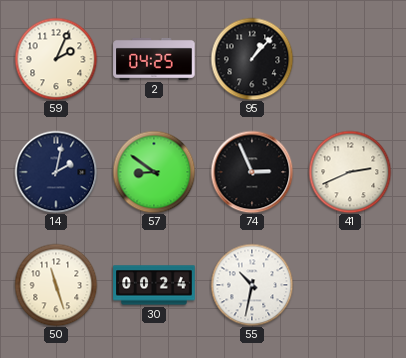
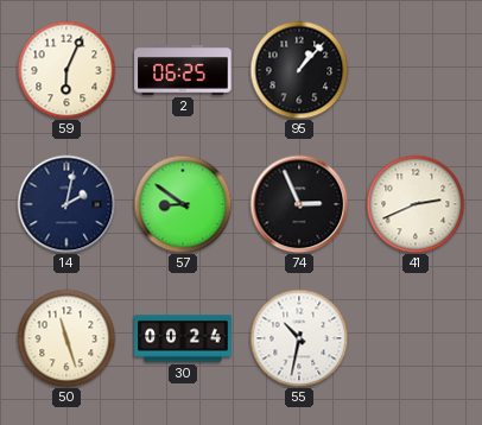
59: 2:04 -> 6:04 (66, 70)
2: 04:25 -> 06:25 (183, 70)
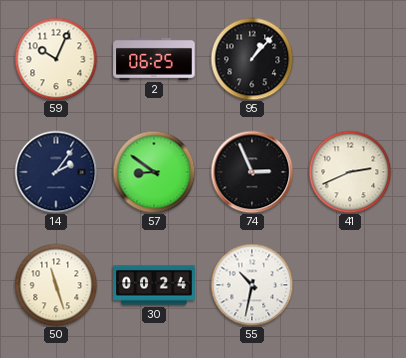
59: 6:04 -> 10:04 (56, 59)
14: 2:02 -> 2:06 (56, 172)
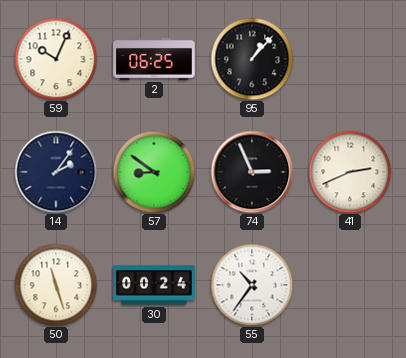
55: 10:32 -> 10:36 (252, 285)
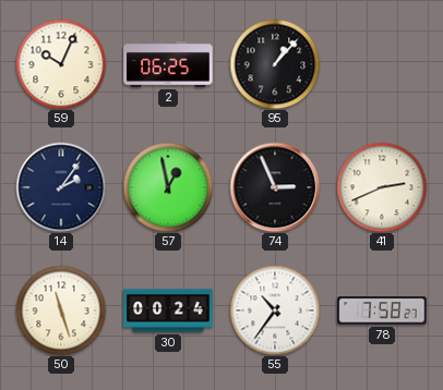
57: 8:51 -> 12:58 (168, 187)
78: none -> 7:58 (382, 310)
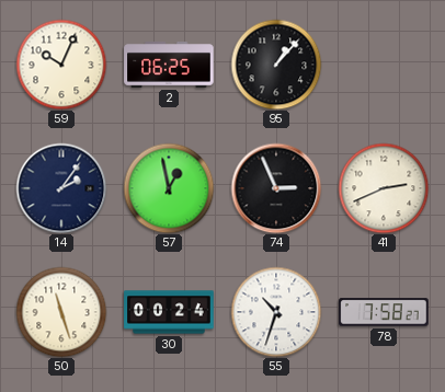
55: 10:36 -> 10:33 (276, 312)
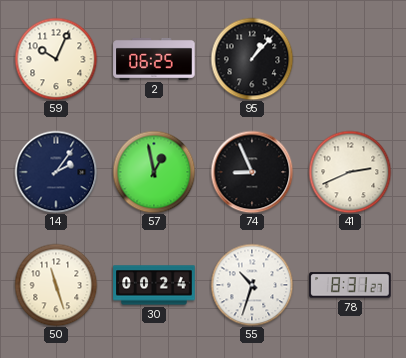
74: 2:56 -> 8:56 (252, 172)
78: 7:58 -> 8:31 (350, 285)
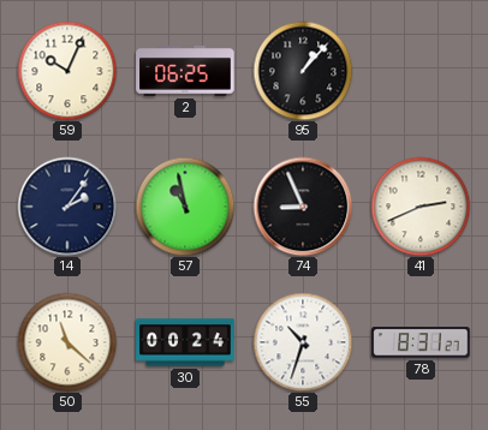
57: 12:58 -> 10:58 (185, 207)
50: 11:27 -> 11:22 (67, 342)
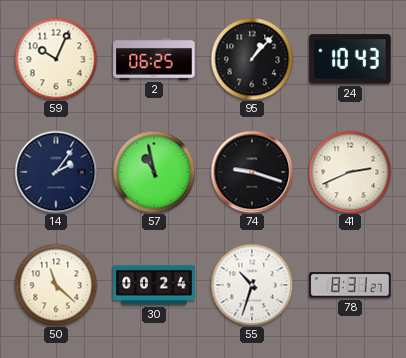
24: none -> 10:43 (350, 59)
74: 8:56 -> 9:18 (252, 172)
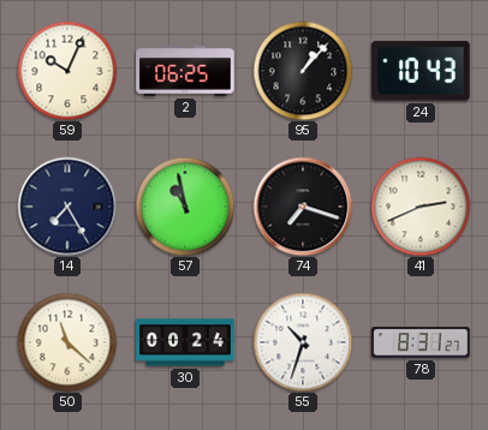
14: 2:06 -> 7:25 (67, 207)
74: 9:18 -> 7:18 (303, 207)
